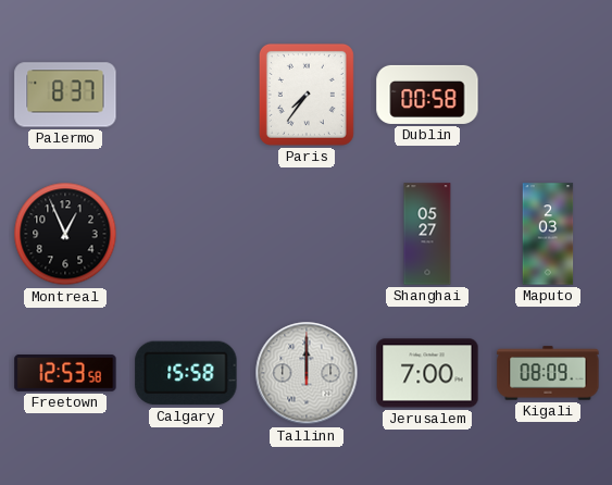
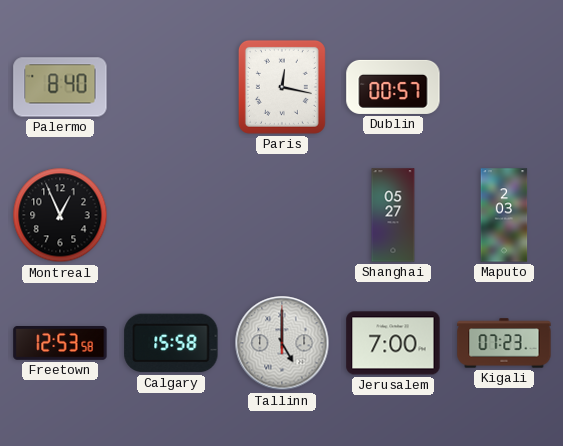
Palermo: 8:37 -> 8:40 (60, 87)
Paris: 7:36 -> 12:17 (282, 87)
Dublin: 00:58 -> 00:57 (393, 87)
Tallinn: 12:00 -> 5:00 (282, 343)
Kigali: 08:09 -> 07:23 (504, 343)
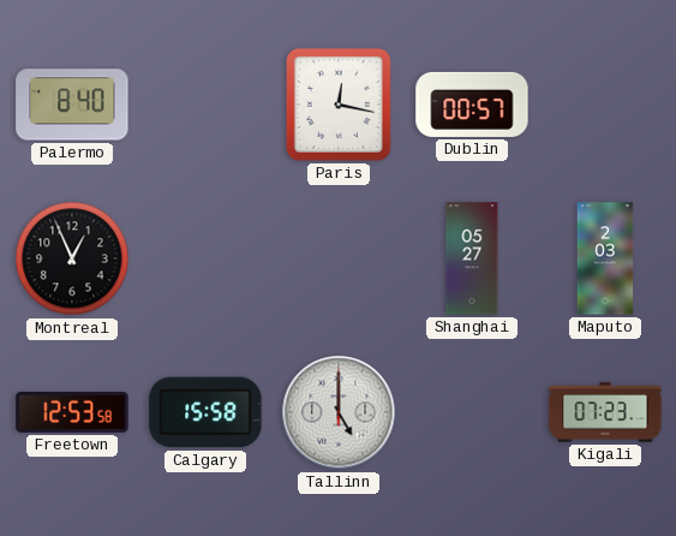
Jerusalem: 7:00 -> none (393, 343)
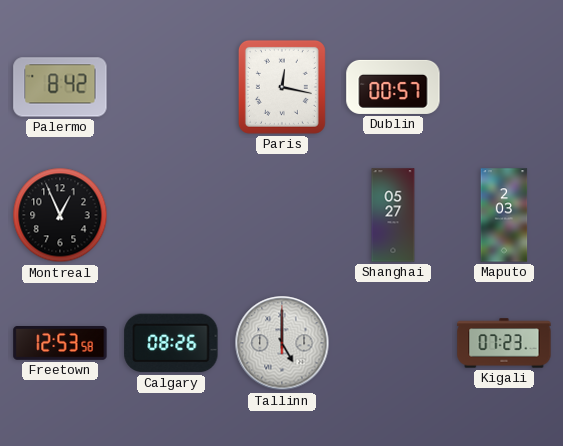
Palermo: 8:40 -> 8:42 (60, 87)
Calgary: 15:58 -> 08:26 (171, 343)
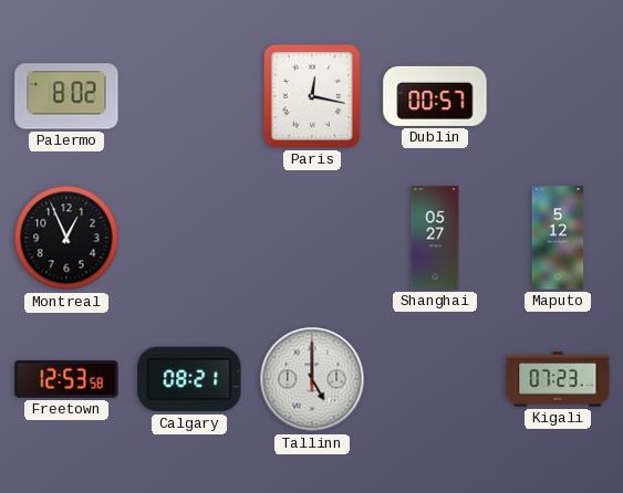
Palermo: 8:42 -> 8:02 (66, 96)
Maputo: 2:03 -> 5:12 (558, 238)
Calgary: 08:26 -> 08:21 (189, 379)
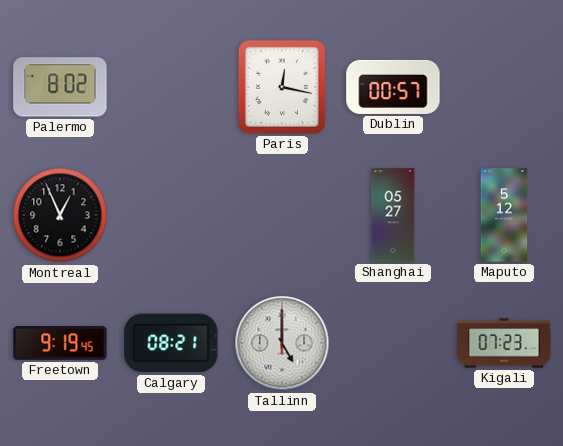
Freetown: 12:53 -> 9:19 (60, 344)
